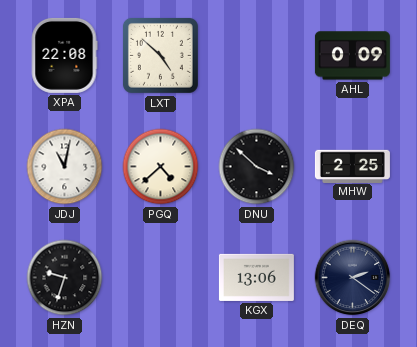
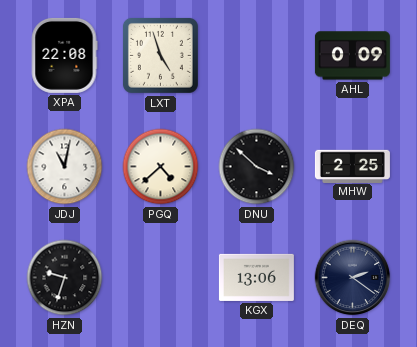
LXT: 4:52 -> 4:57 (160, 55)
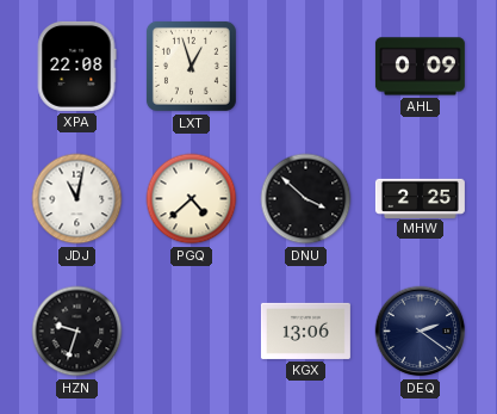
LXT: 4:57 -> 12:57 (191, 66)
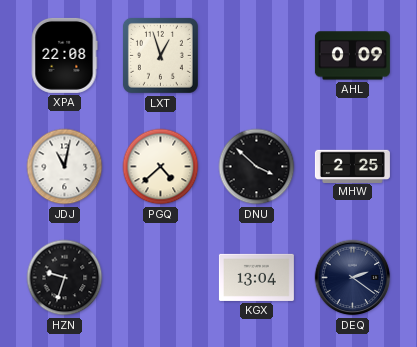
KGX: 13:06 -> 13:04 (256, 277)
